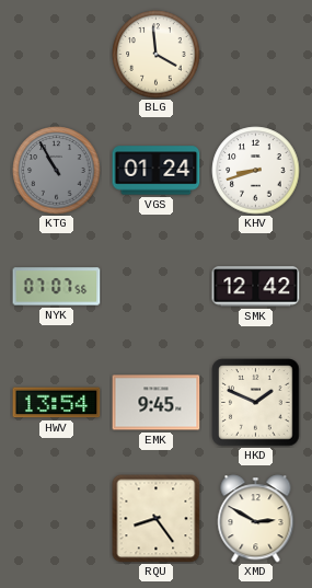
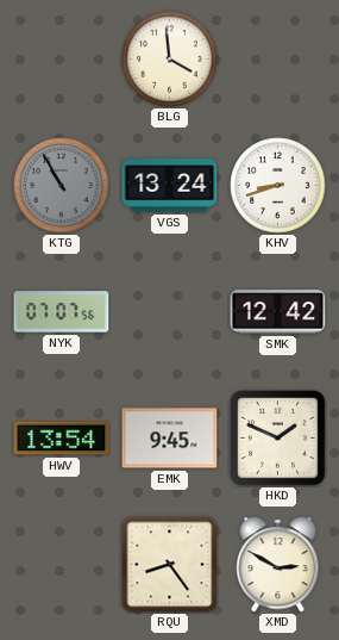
VGS: 01:24 -> 13:24 (170, 186)
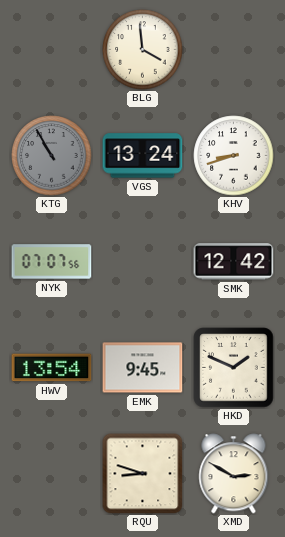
RQU: 8:24 -> 8:48 (143, 474)
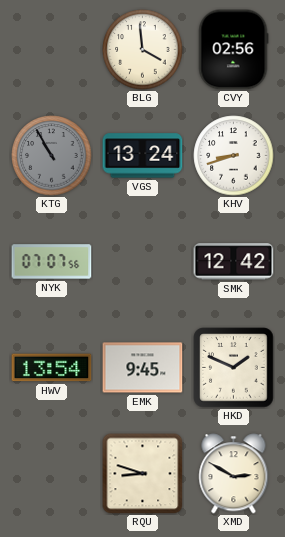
CVY: none -> 02:56 (233, 50)
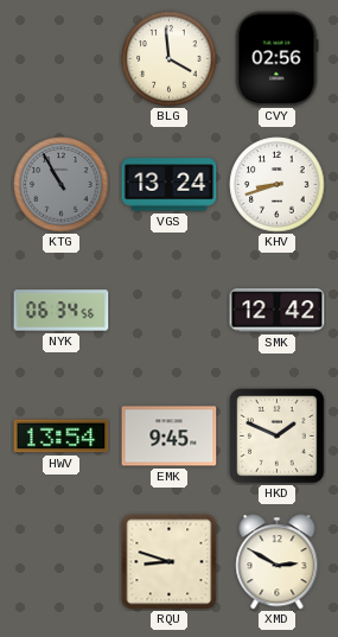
NYK: 07:07 -> 06:34 (62, 311)
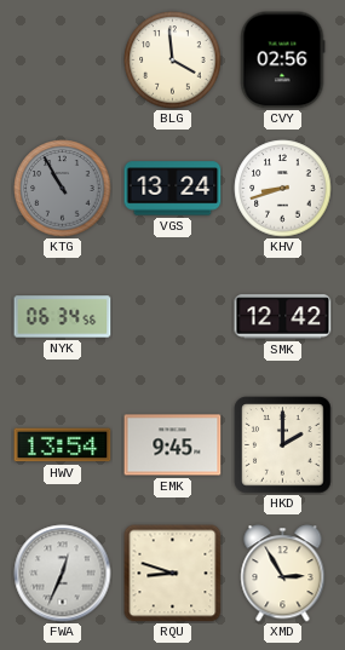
HKD: 1:49 -> 2:00 (283, 445)
FWA: none -> 12:34 (63, 574)
XMD: 2:50 -> 2:55 (283, 574)
